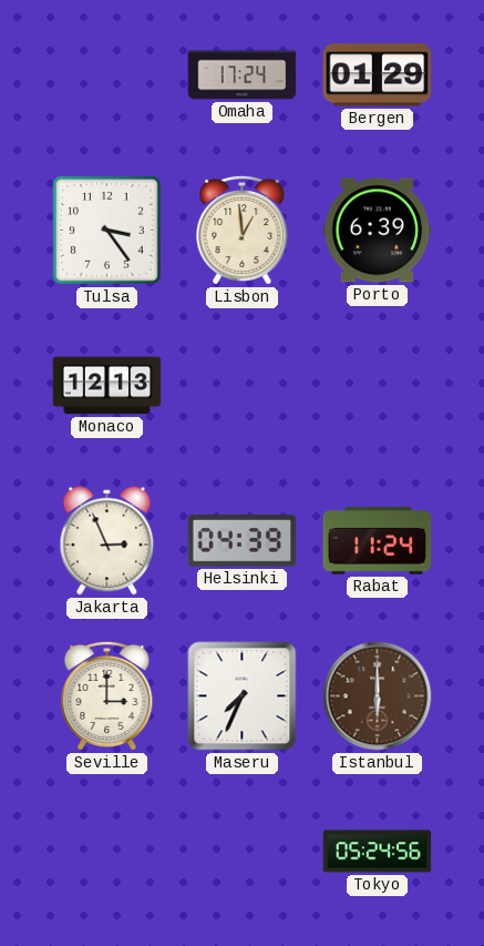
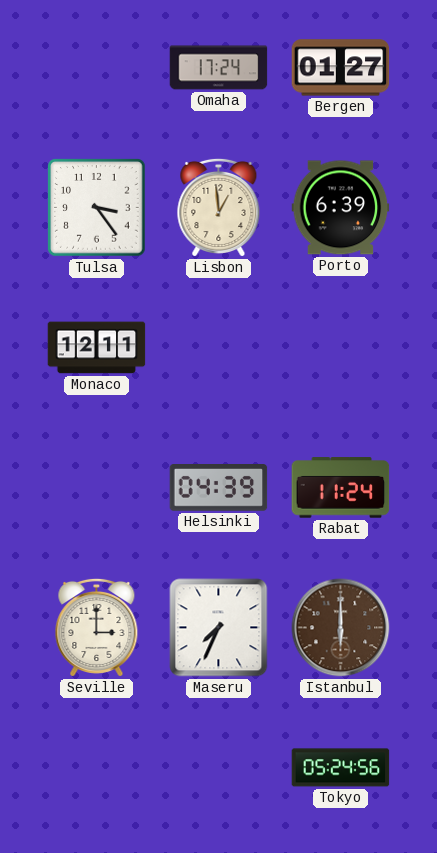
Bergen: 01:29 -> 01:27 (341, 68)
Monaco: 12:13 -> 12:11 (97, 348)
Jakarta: 2:56 -> none (107, 541)
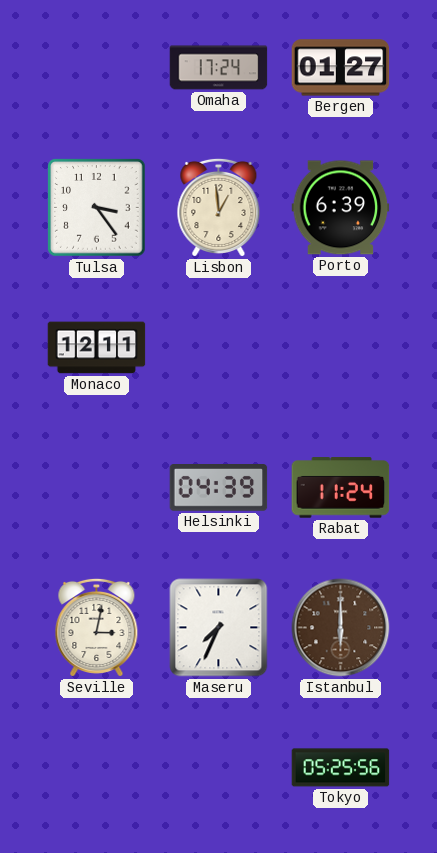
Seville: 3:00 -> 3:02 (97, 627)
Tokyo: 05:24 -> 05:25 (341, 768)
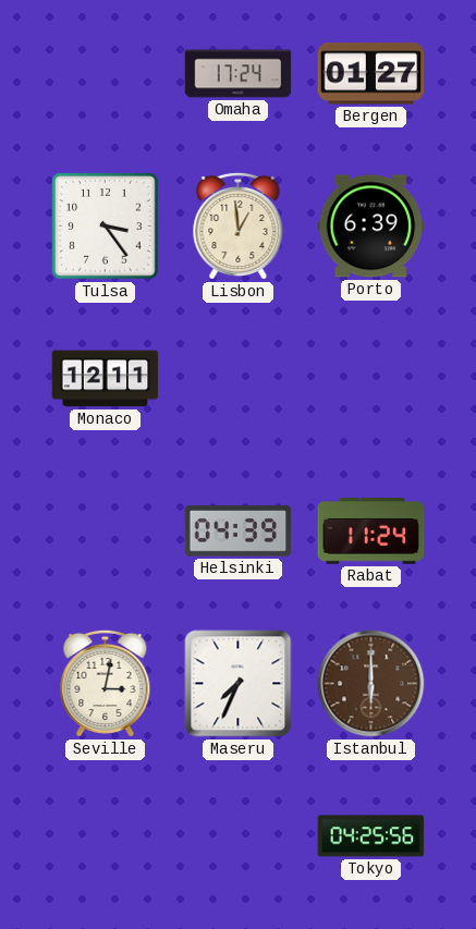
Tokyo: 05:25 -> 04:25 (371, 836)
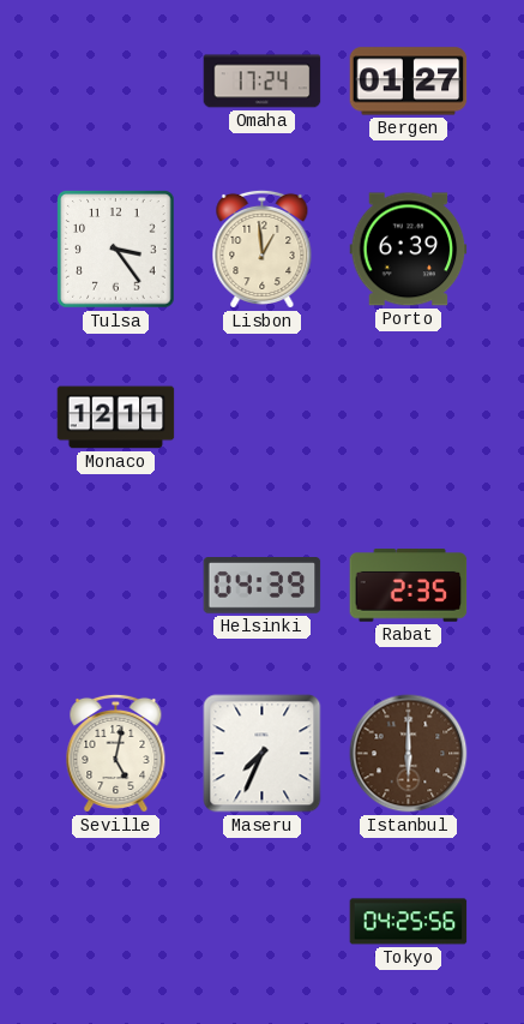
Rabat: 11:24 -> 2:35 (409, 586)
Seville: 3:02 -> 5:02 (116, 753)
